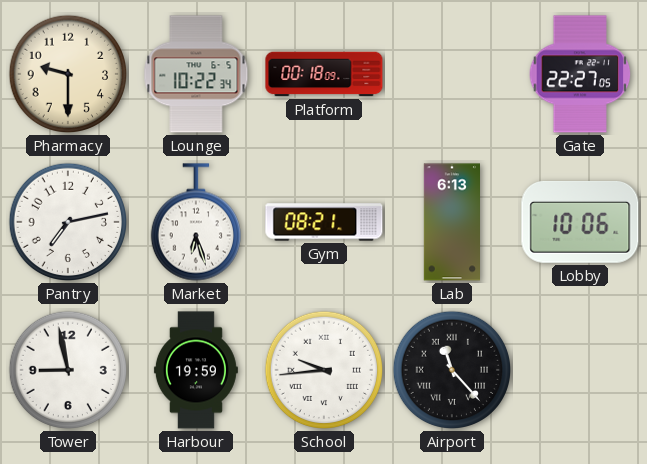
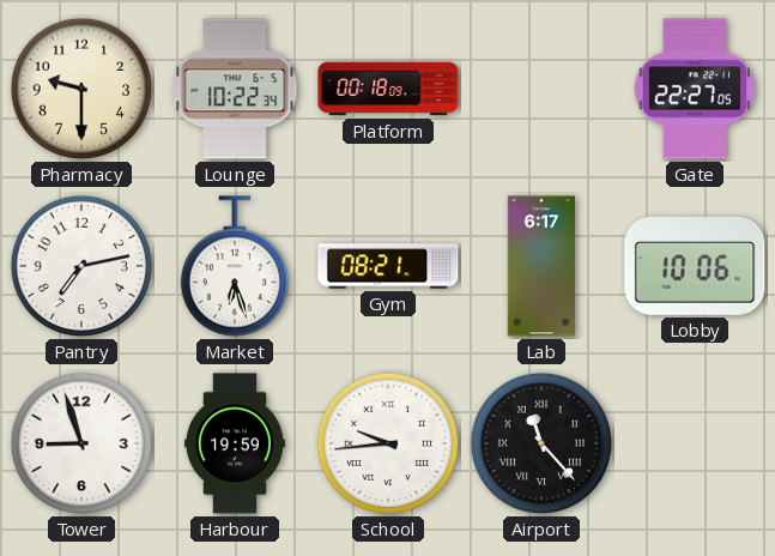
Lab: 6:13 -> 6:17 (540, 266)
Tower: 8:58 -> 8:57 (81, 443)
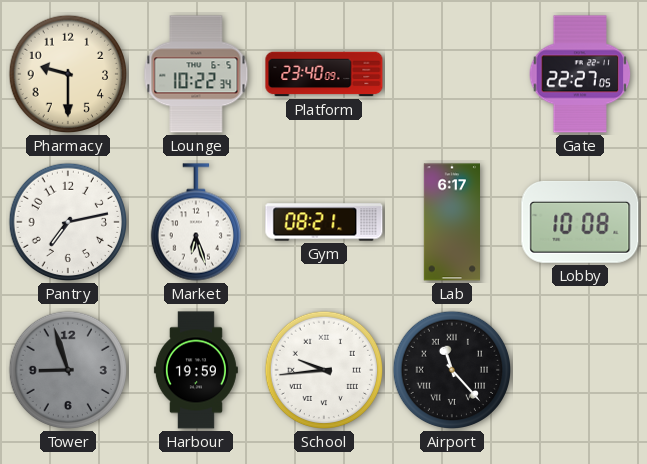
Platform: 00:18 -> 23:40 (324, 74)
Lobby: 10:06 -> 10:08 (580, 222)
Tower dial: white -> grey (68, 370)
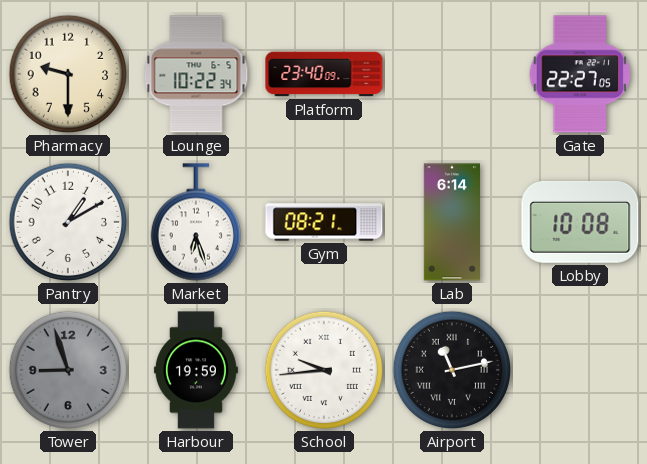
Pantry: 7:13 -> 1:10 (68, 222)
Lab: 6:17 -> 6:14 (451, 222)
Airport: 11:23 -> 11:13 (452, 370)
